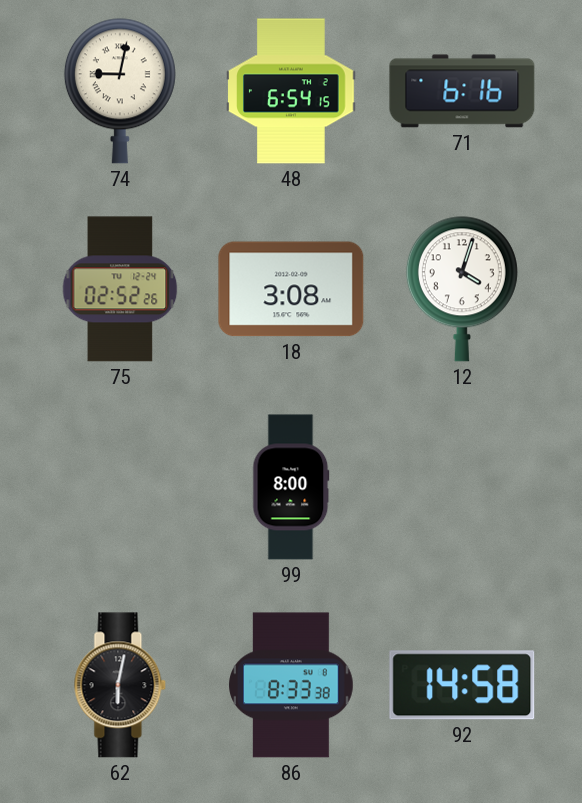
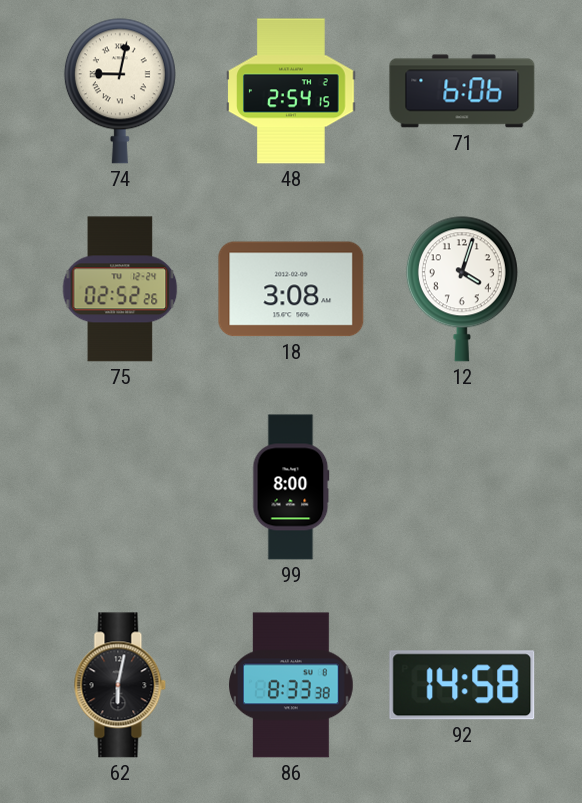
48: 6:54 -> 2:54 (291, 91)
71: 6:16 -> 6:06 (462, 91)
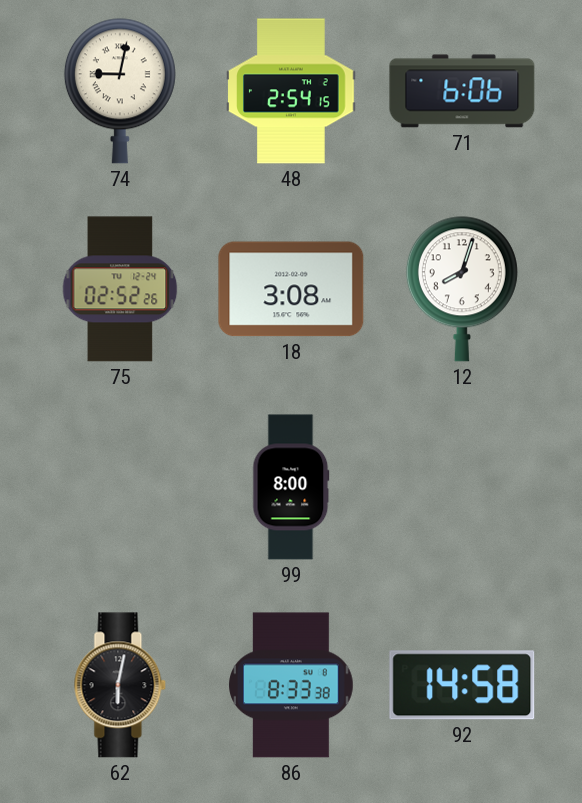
12: 4:03 -> 8:03 (462, 289)
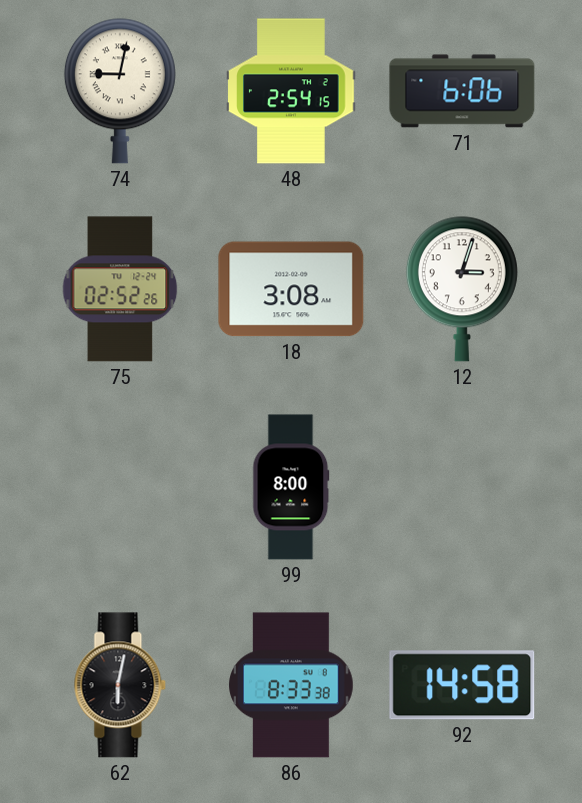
12: 8:03 -> 3:03 (462, 289)
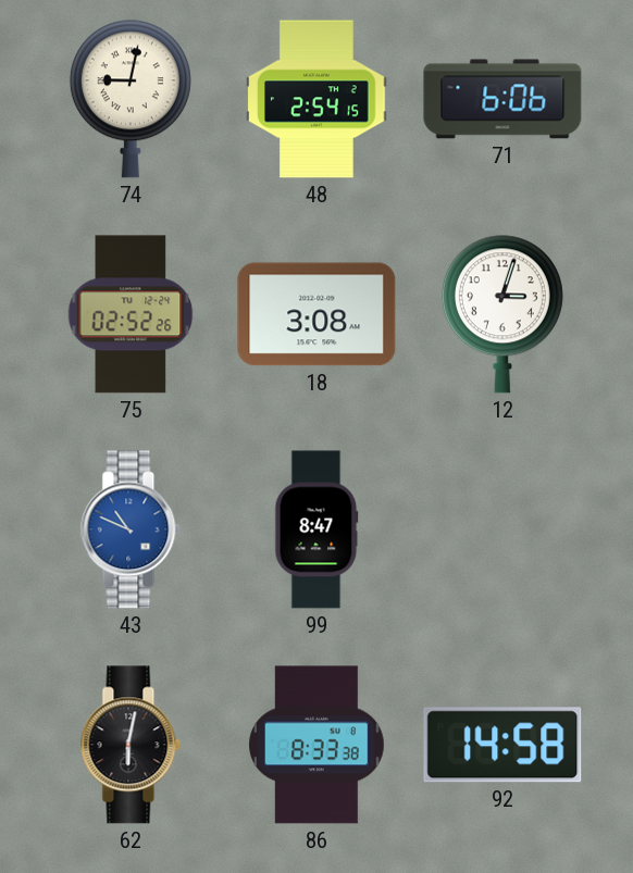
43: none -> 10:49 (131, 529)
99: 8:00 -> 8:47 (316, 529)
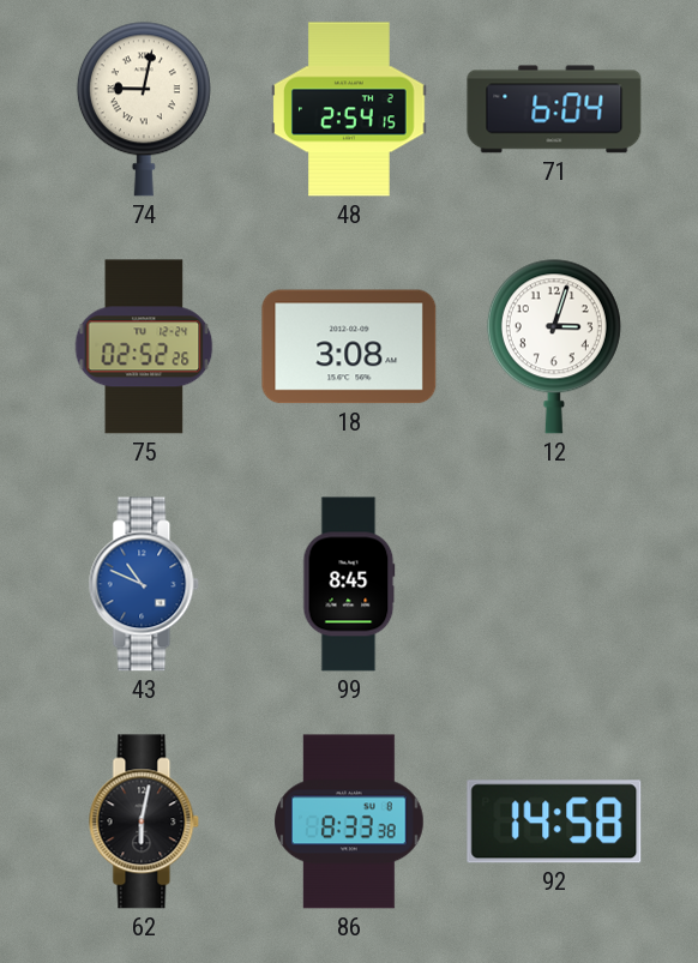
71: 6:06 -> 6:04 (554, 109)
99: 8:47 -> 8:45 (349, 584)
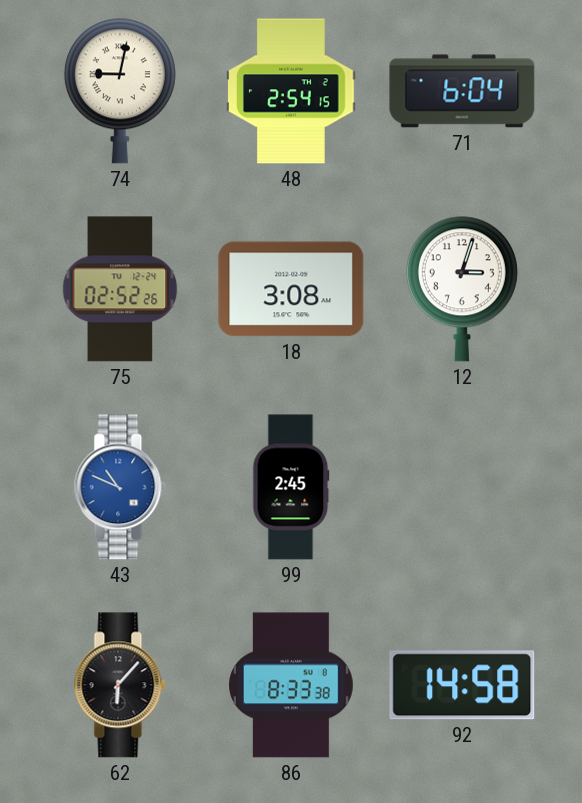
99: 8:45 -> 2:45 (291, 487)
62: 6:02 -> 6:07 (120, 685)
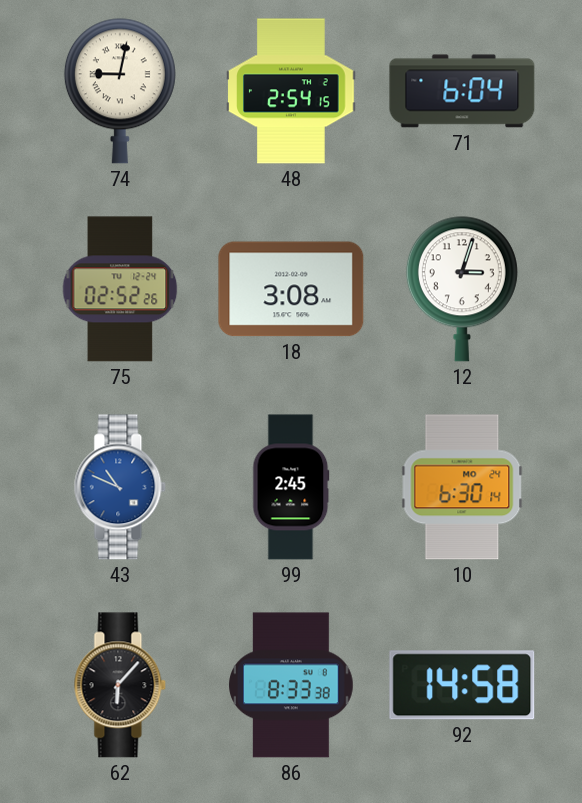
10: none -> 6:30 (462, 487)
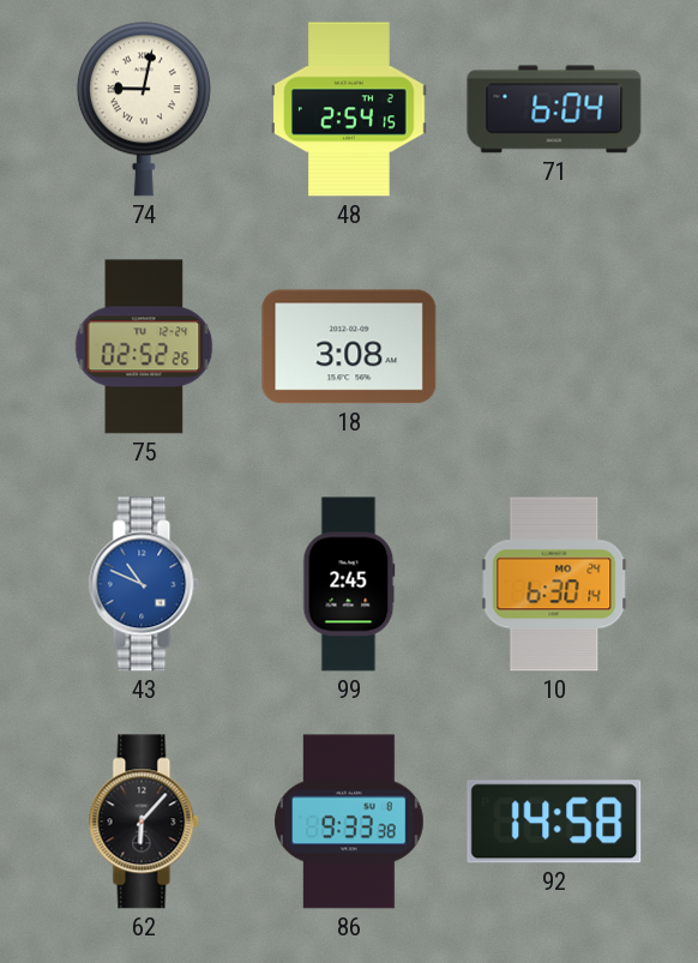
12: 3:03 -> none (462, 289)
86: 8:33 -> 9:33 (349, 821)
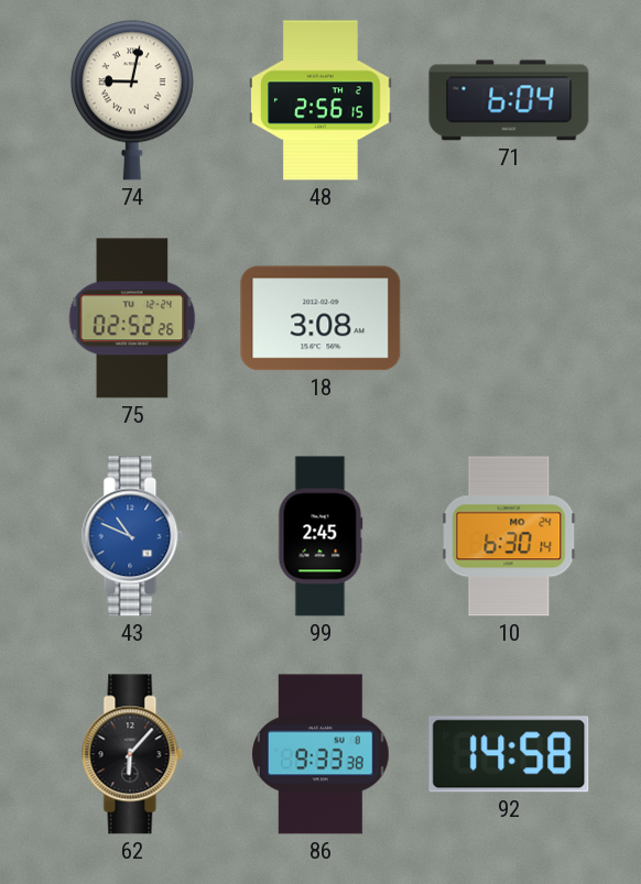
48: 2:54 -> 2:56 (320, 100)
